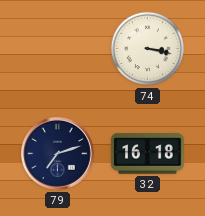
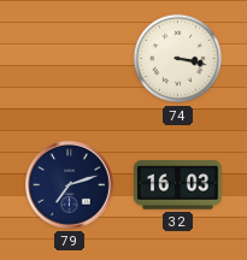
32: 16:18 -> 16:03 (178, 185)
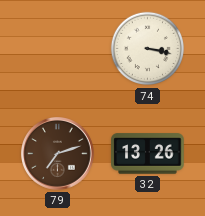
79 dial: navy -> brown (58, 154)
32: 16:03 -> 13:26 (148, 154)
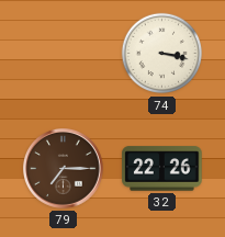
79: 7:12 -> 7:15 (64, 169)
32: 13:26 -> 22:26 (162, 169)
